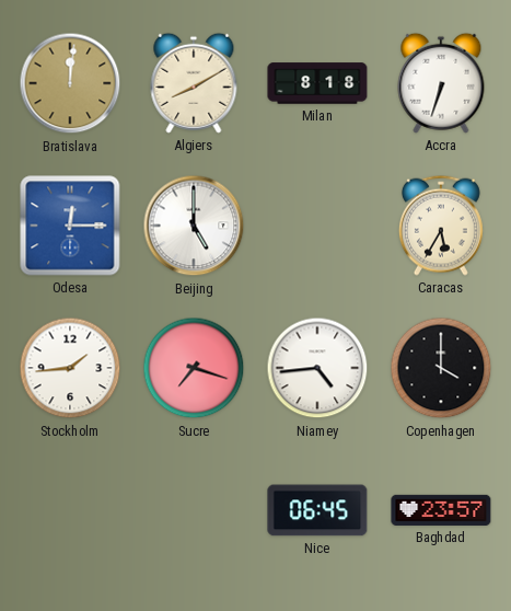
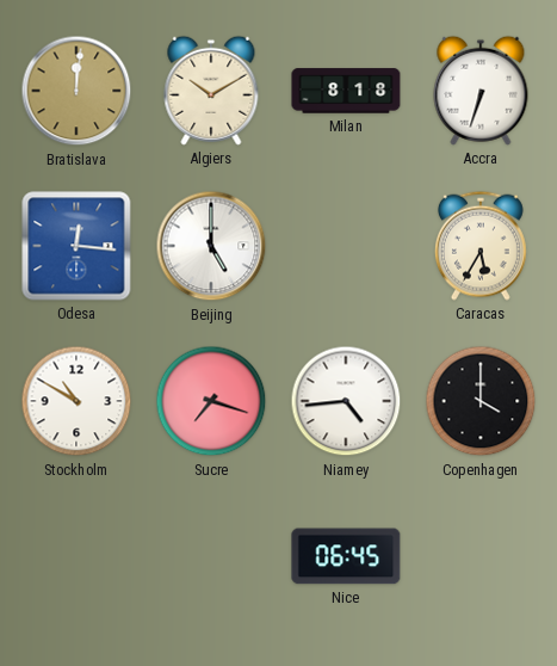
Algiers: 8:10 -> 10:10 (211, 91)
Odesa: 12:15 -> 12:16 (76, 246)
Stockholm: 1:44 -> 10:50 (76, 401)
Baghdad: 23:57 -> none (441, 510)
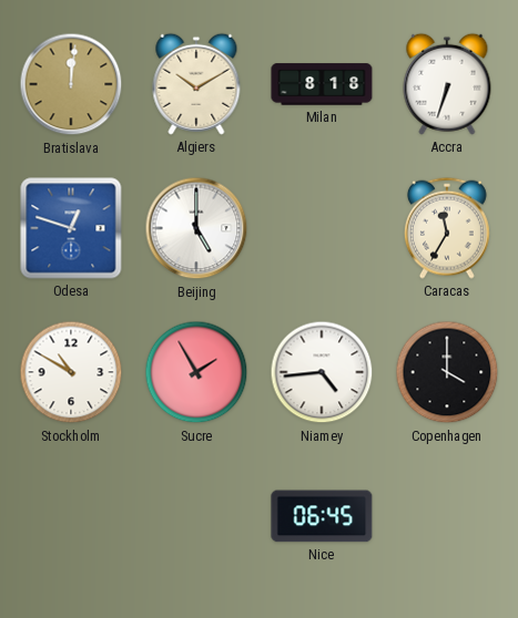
Odesa: 12:16 -> 12:48 (71, 228)
Caracas: 5:35 -> 11:35 (447, 228)
Sucre: 7:18 -> 1:55 (196, 372)
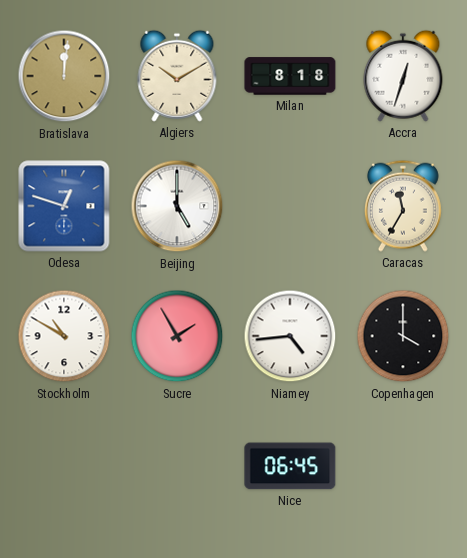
Accra: 6:33 -> 12:33 (403, 76)
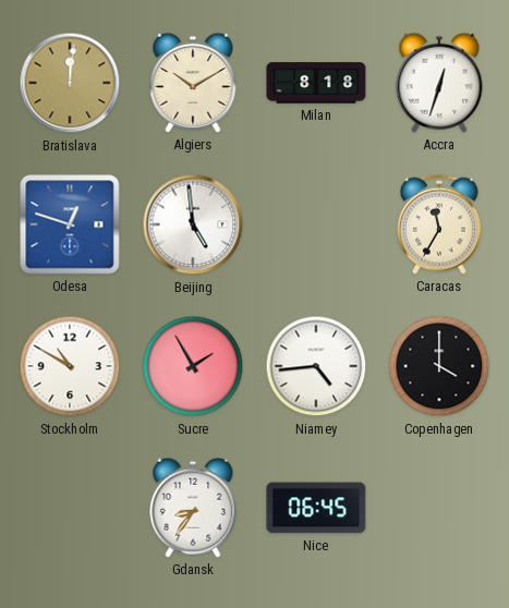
Beijing: 5:00 -> 4:59 (193, 224)
Gdansk: none -> 8:36 (193, 508)
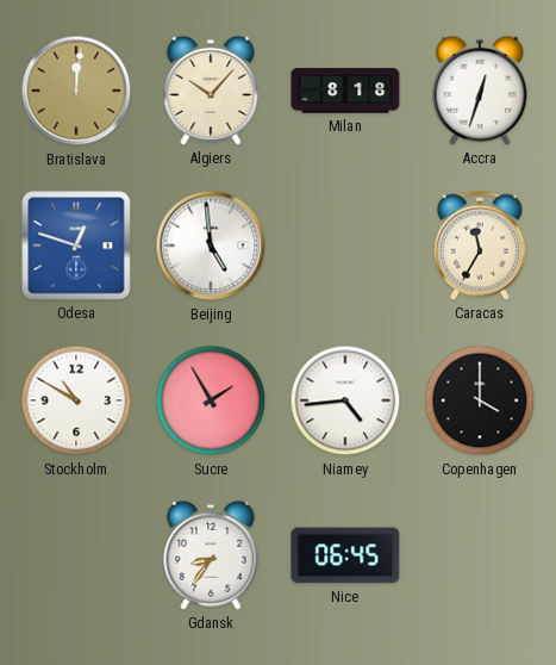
Algiers: 10:10 -> 10:07 (211, 91)
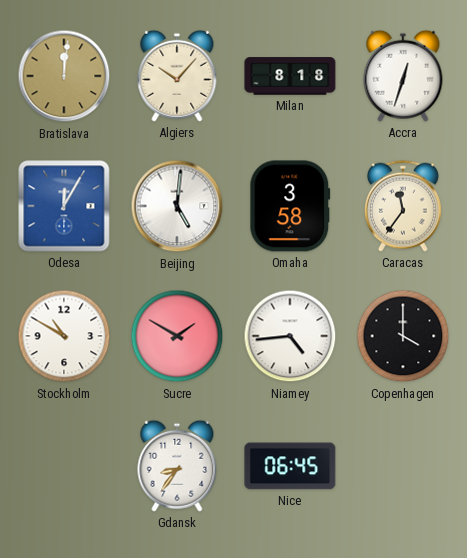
Odesa: 12:48 -> 12:05 (64, 206)
Beijing: 4:59 -> 5:01 (177, 206)
Omaha: none -> 3:58 (290, 206)
Caracas: 11:35 -> 11:36 (403, 206)
Sucre: 1:55 -> 1:50 (177, 336)
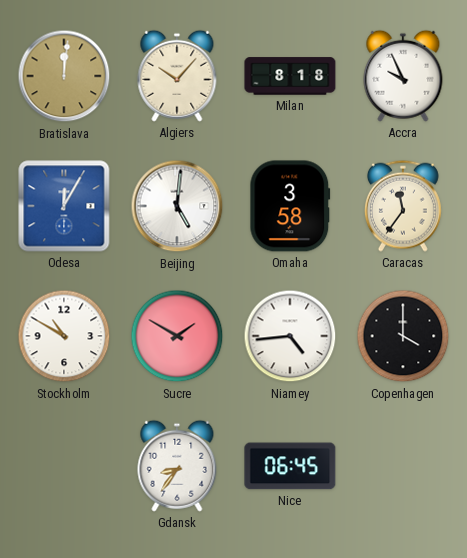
Accra: 12:33 -> 9:56 (403, 76)
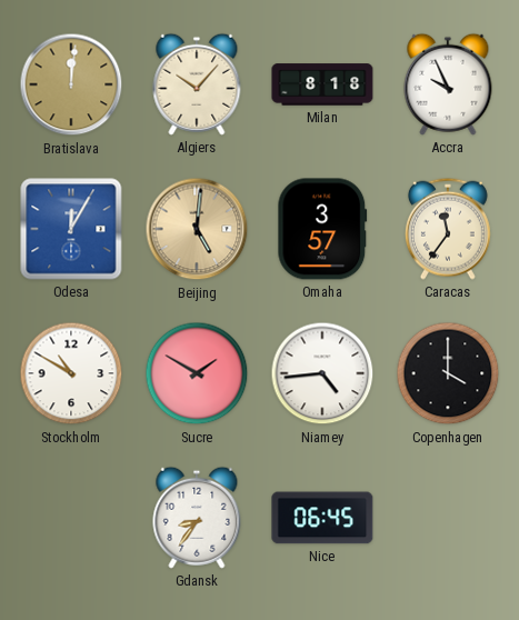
Beijing dial: white -> champagne (197, 229)
Omaha: 3:58 -> 3:57 (322, 229)
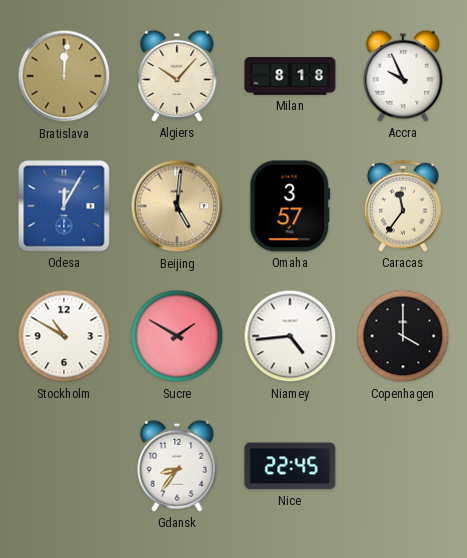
Nice: 06:45 -> 22:45 (290, 466)
